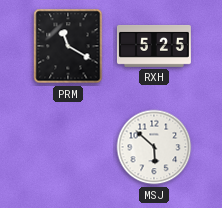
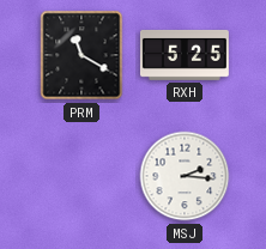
MSJ: 5:52 -> 2:16 (185, 176)
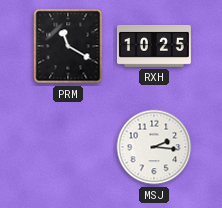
RXH: 5:25 -> 10:25 (154, 46)
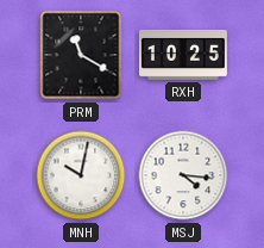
MNH: none -> 10:02 (81, 175)
MSJ: 2:16 -> 4:16 (183, 175)
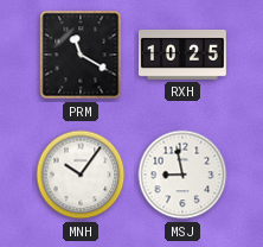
MNH: 10:02 -> 10:06 (81, 175)
MSJ: 4:16 -> 8:58 (182, 175)
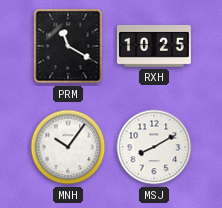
MSJ: 8:58 -> 8:10 (154, 147)
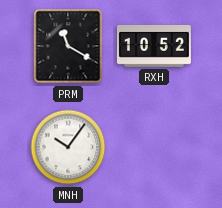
RXH: 10:25 -> 10:52 (154, 46)
MSJ: 8:10 -> none (154, 147)
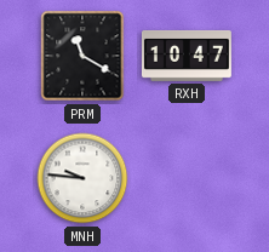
RXH: 10:52 -> 10:47 (187, 56)
MNH: 10:06 -> 9:46 (82, 178)
